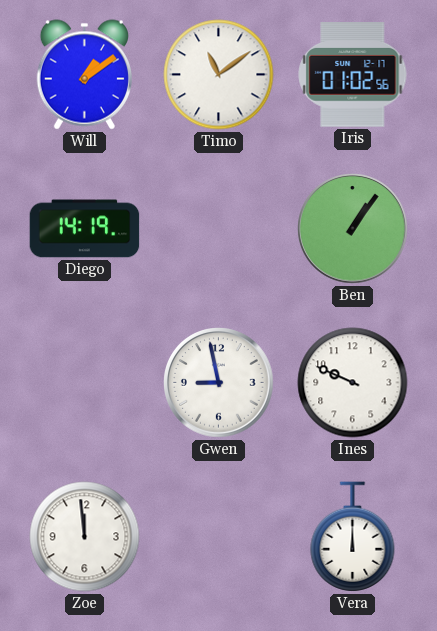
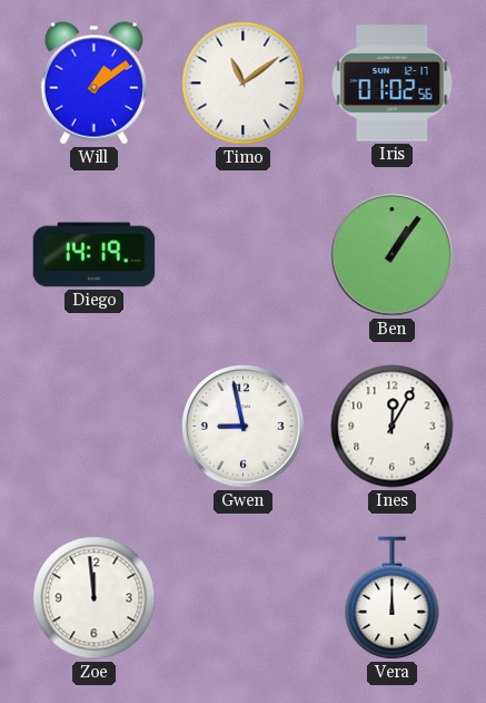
Ines: 9:49 -> 12:05 (393, 427)
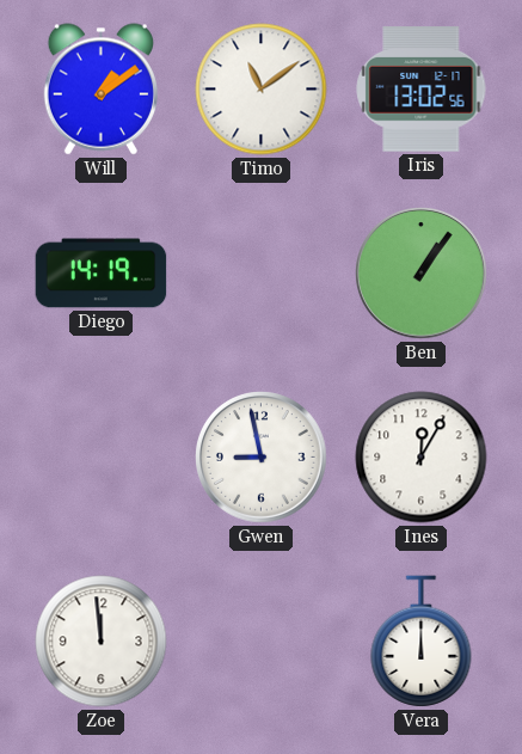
Iris: 01:02 -> 13:02 (422, 90)
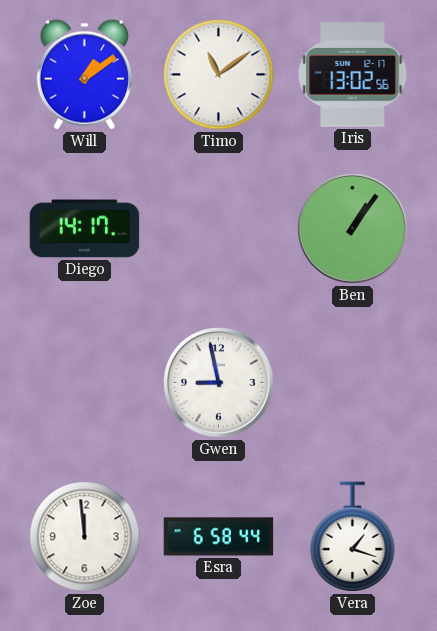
Diego: 14:19 -> 14:17 (85, 229)
Ines: 12:05 -> none (422, 458)
Esra: none -> 6:58 (219, 537)
Vera: 12:00 -> 1:18 (353, 537)
